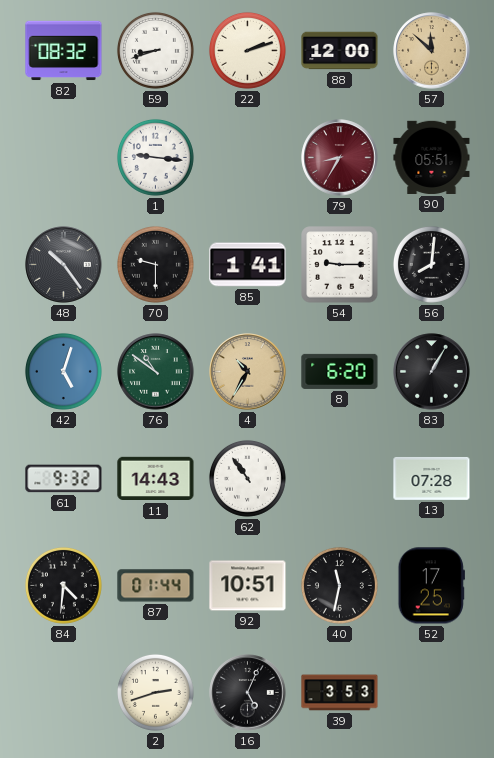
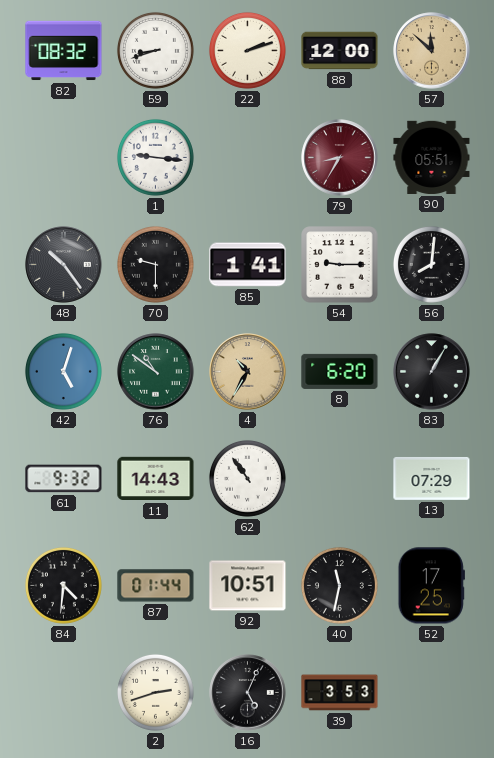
13: 07:28 -> 07:29 (432, 479)
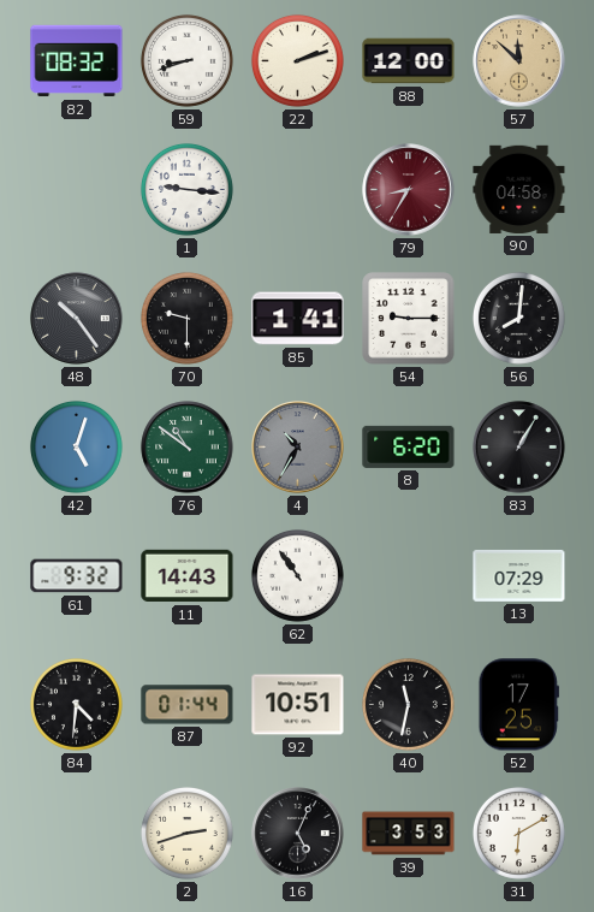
90: 05:51 -> 04:58 (519, 189)
4 dial: champagne -> grey (298, 448)
31: none -> 6:10 (518, 833)
